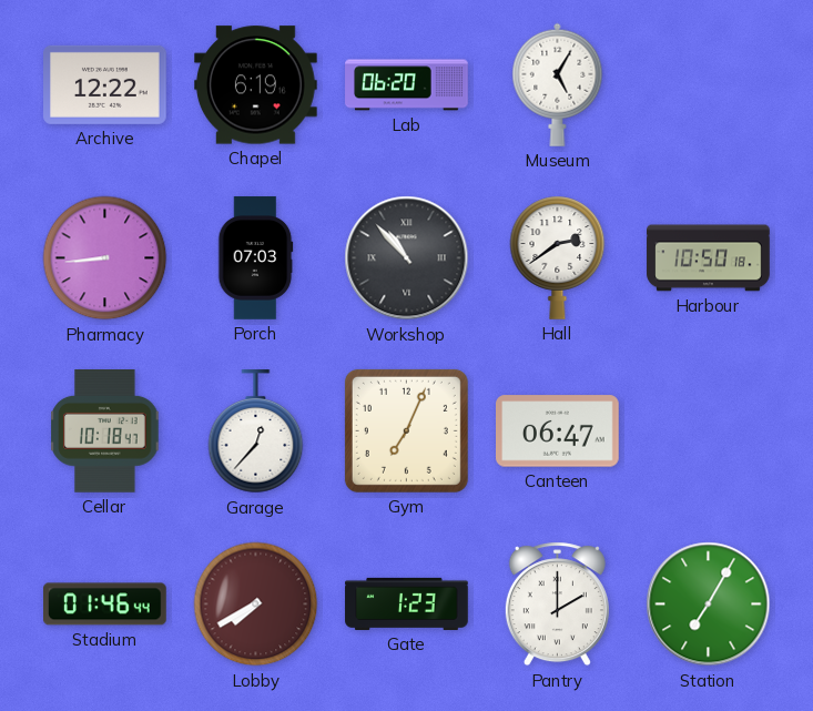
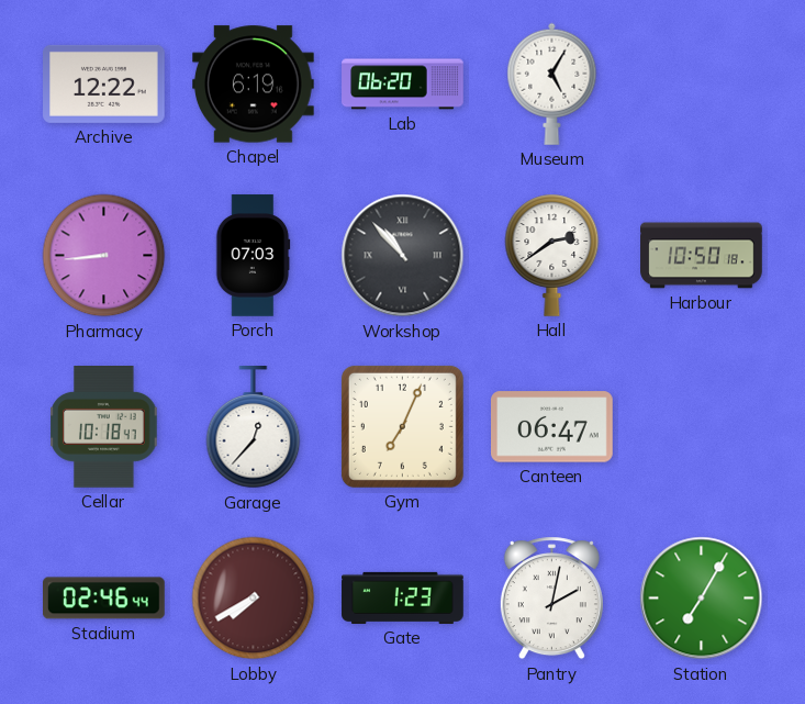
Stadium: 01:46 -> 02:46 (104, 599)
Pantry: 2:00 -> 2:02 (551, 599)
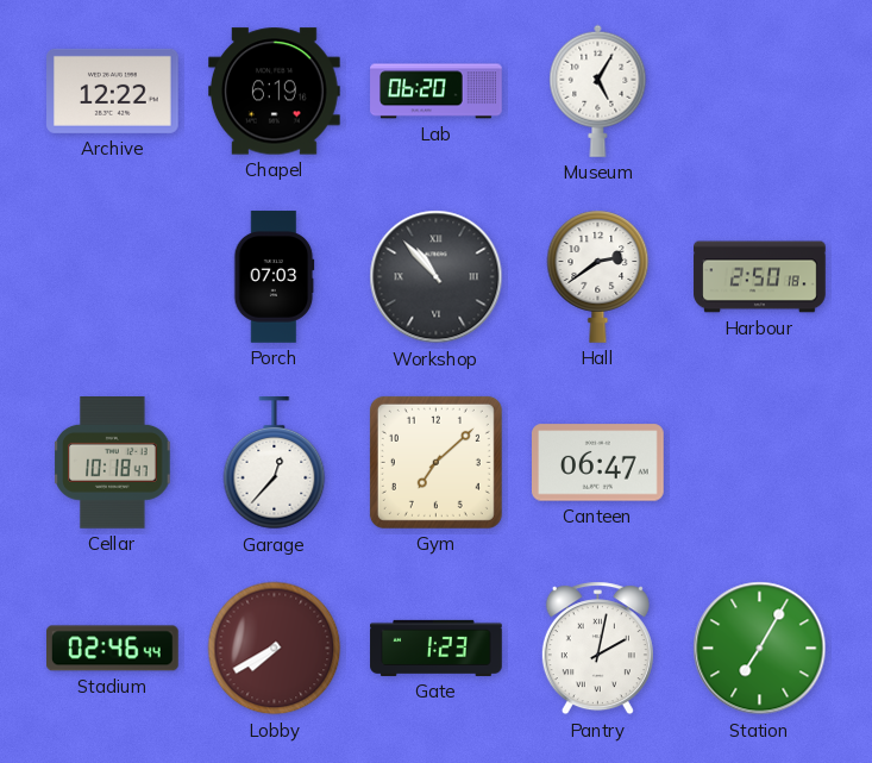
Pharmacy: 8:44 -> none (104, 256)
Harbour: 10:50 -> 2:50 (760, 277)
Gym: 7:04 -> 7:08 (435, 462)
